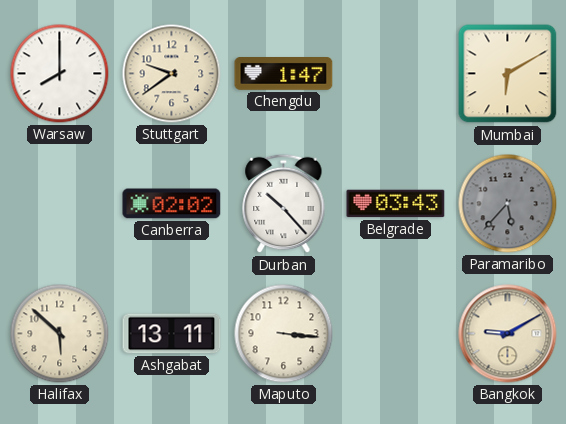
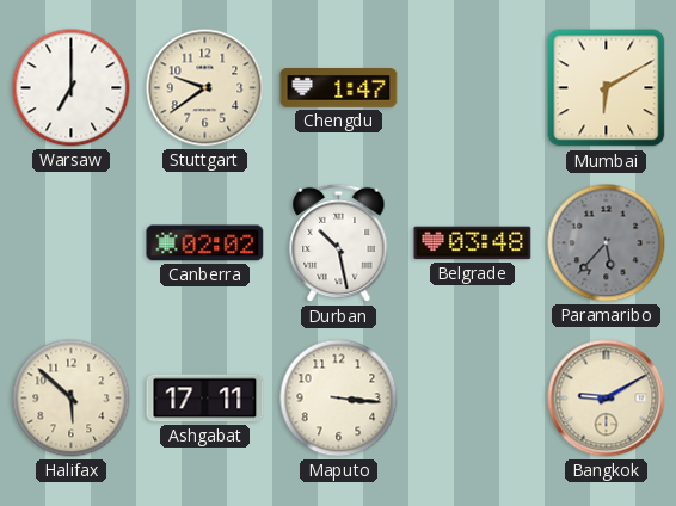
Warsaw: 8:00 -> 7:00 (72, 88)
Durban: 10:23 -> 10:28 (339, 243)
Belgrade: 03:43 -> 03:48 (473, 243)
Ashgabat: 13:11 -> 17:11 (205, 399)
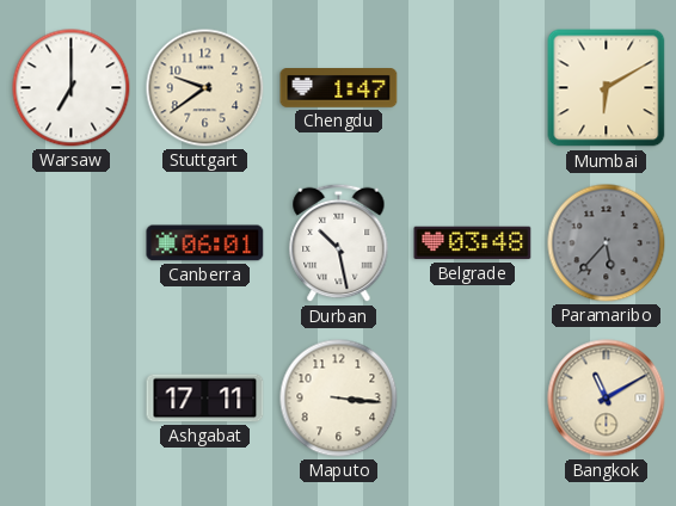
Canberra: 02:02 -> 06:01 (205, 243)
Halifax: 5:52 -> none (72, 399)
Bangkok: 9:10 -> 11:10 (607, 399)
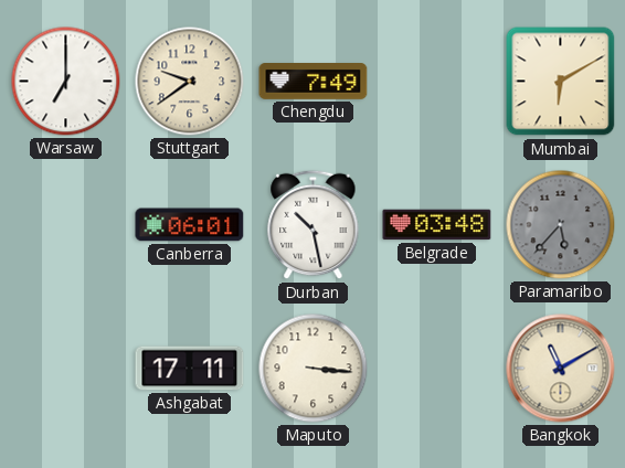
Chengdu: 1:47 -> 7:49 (314, 82)
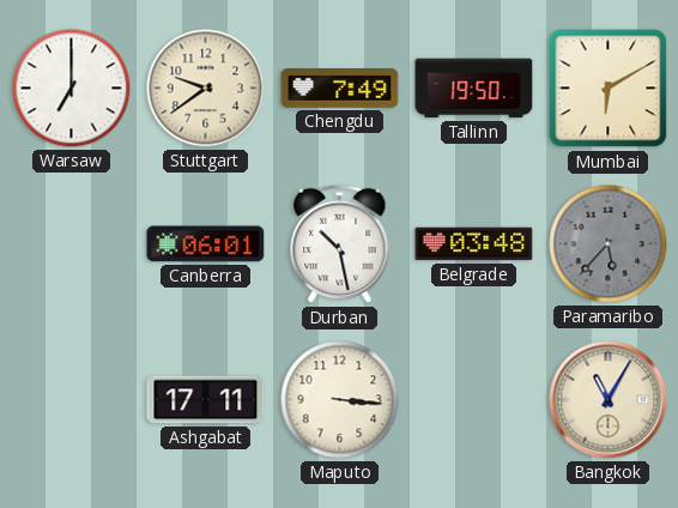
Tallinn: none -> 19:50 (474, 89)
Bangkok: 11:10 -> 11:05 (609, 400)
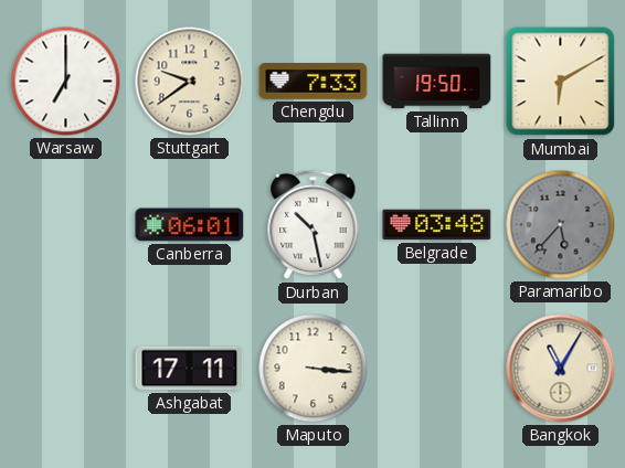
Chengdu: 7:49 -> 7:33 (314, 82)
